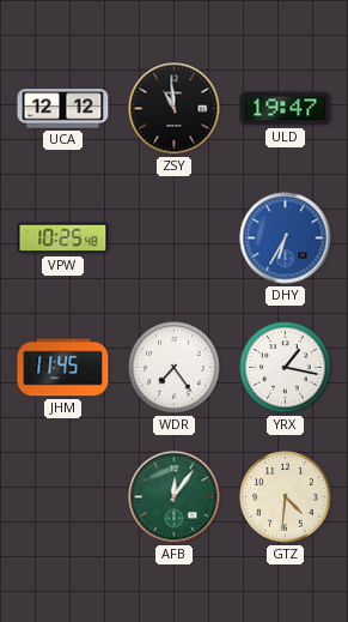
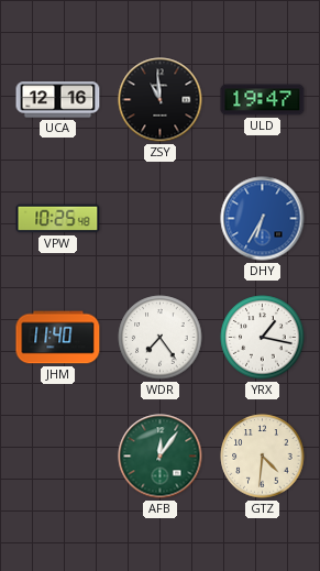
UCA: 12:12 -> 12:16 (58, 100)
JHM: 11:45 -> 11:40 (58, 338)
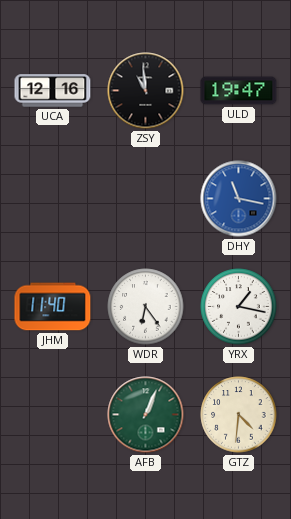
VPW: 10:25 -> none (58, 219)
DHY: 6:35 -> 11:17 (239, 199)
WDR: 7:24 -> 6:24 (146, 307)
AFB: 12:06 -> 1:04 (146, 415)
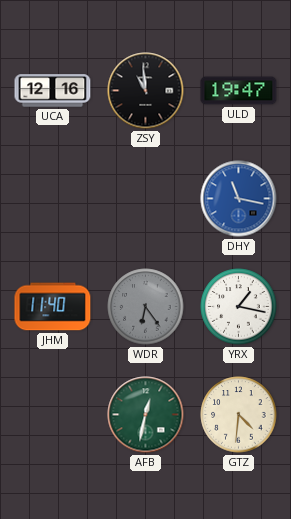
WDR dial: white -> grey (146, 307)
AFB: 1:04 -> 12:32 (146, 415)
